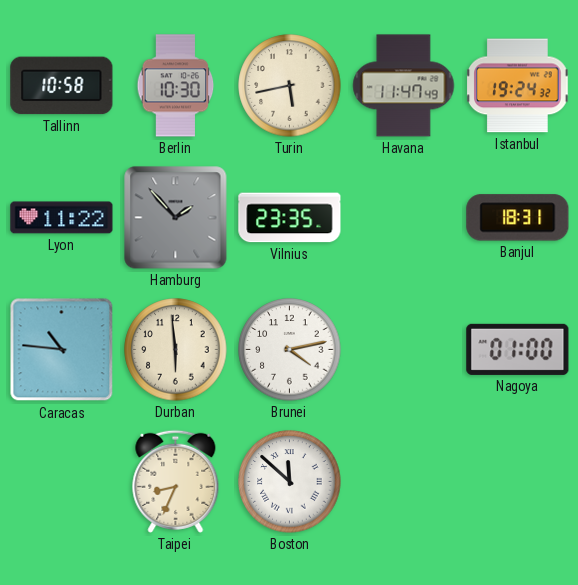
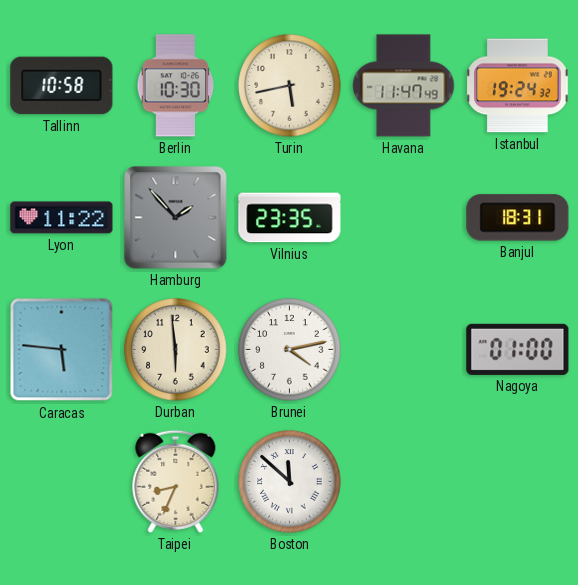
Caracas: 10:46 -> 5:46 (62, 350)
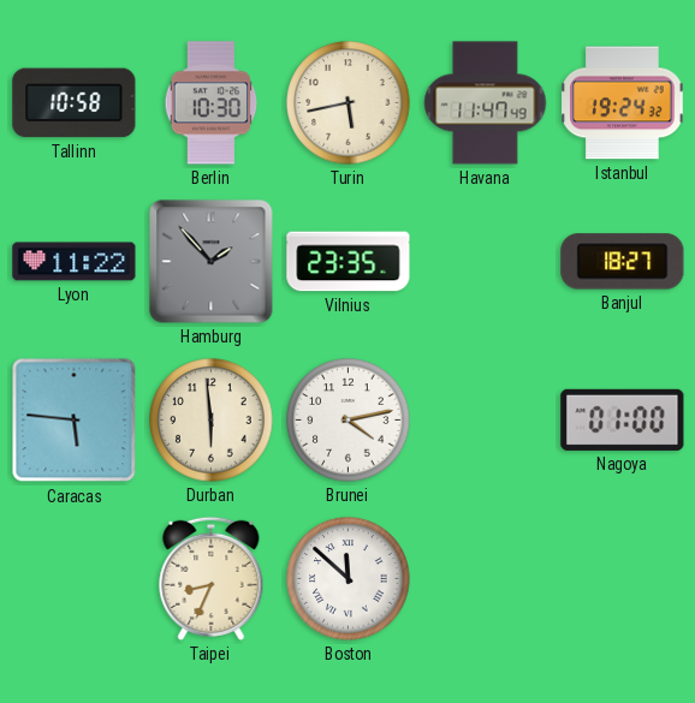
Banjul: 18:31 -> 18:27 (623, 262)
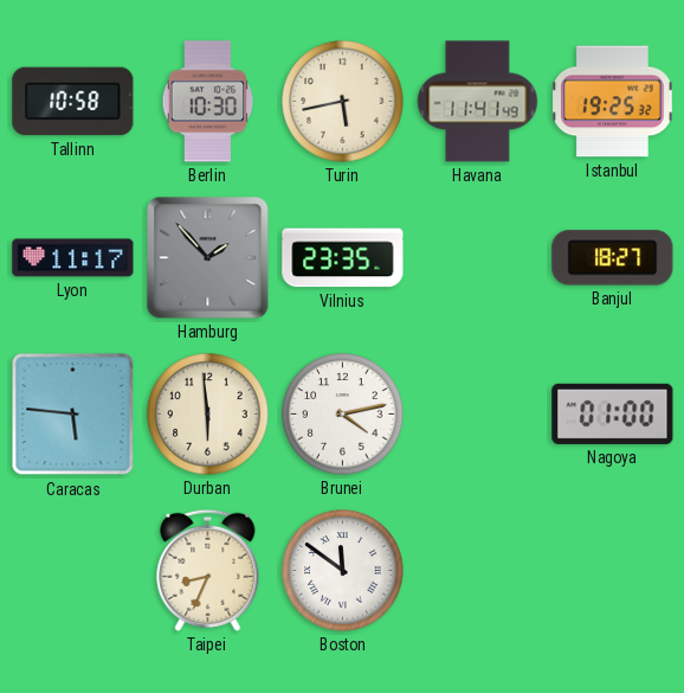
Havana: 11:47 -> 11:41 (478, 102)
Istanbul: 19:24 -> 19:25 (613, 102)
Lyon: 11:22 -> 11:17 (73, 258)
Boston: 11:52 -> 11:51 (343, 571)
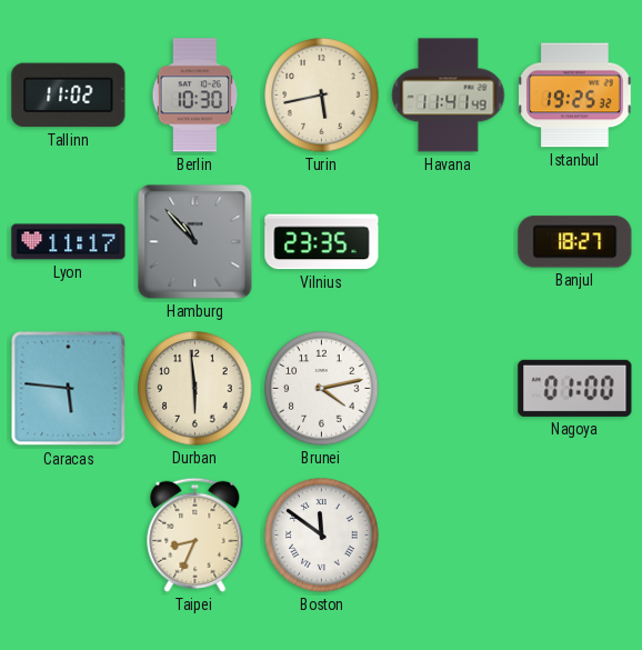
Tallinn: 10:58 -> 11:02 (69, 96)
Hamburg: 1:53 -> 10:53 (195, 242)
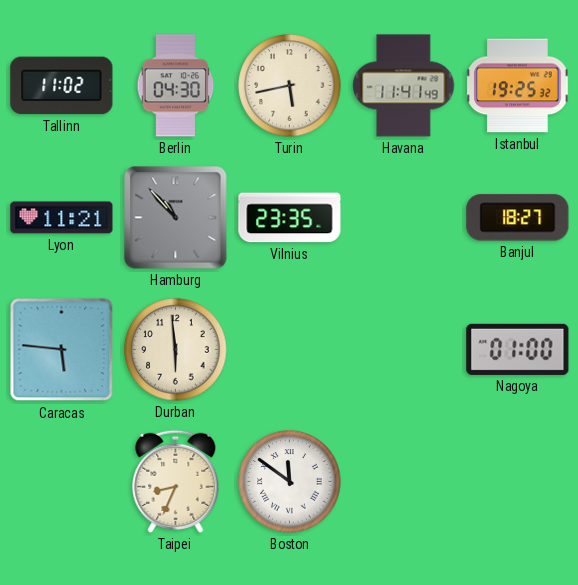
Berlin: 10:30 -> 04:30 (176, 86)
Lyon: 11:17 -> 11:21 (62, 218)
Brunei: 4:13 -> none (322, 389)
